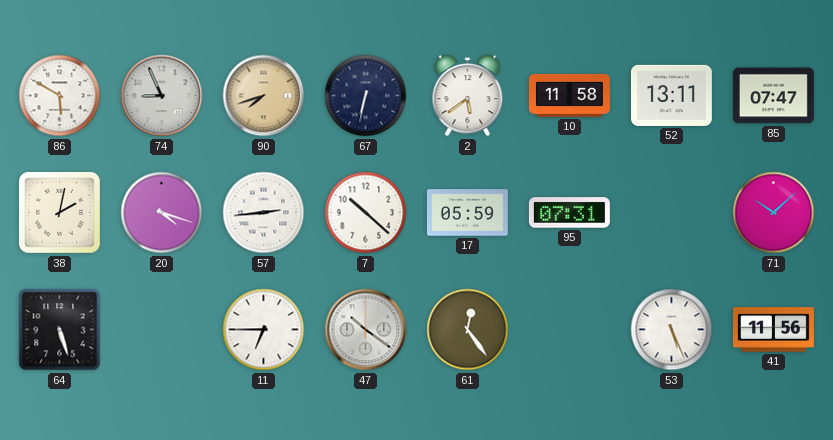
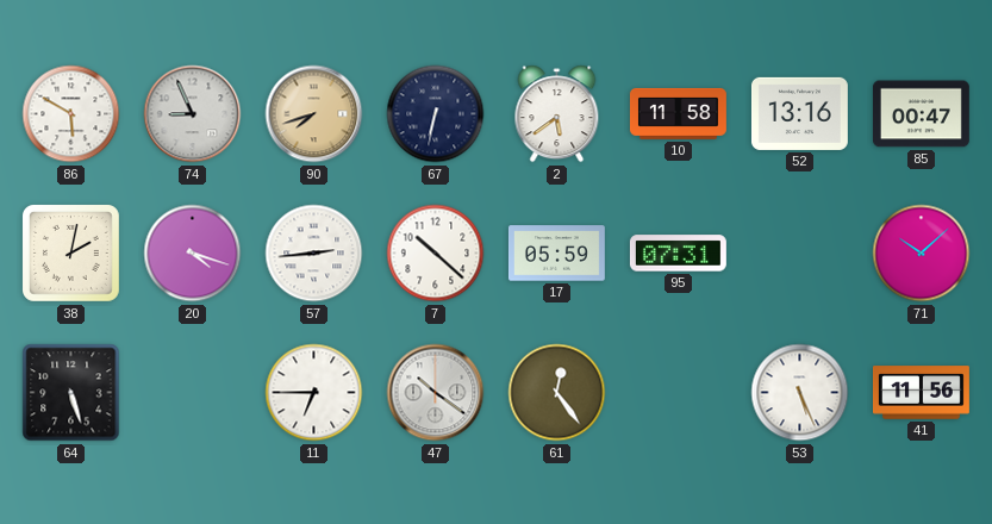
52: 13:11 -> 13:16 (799, 113)
85: 07:47 -> 00:47 (921, 114)
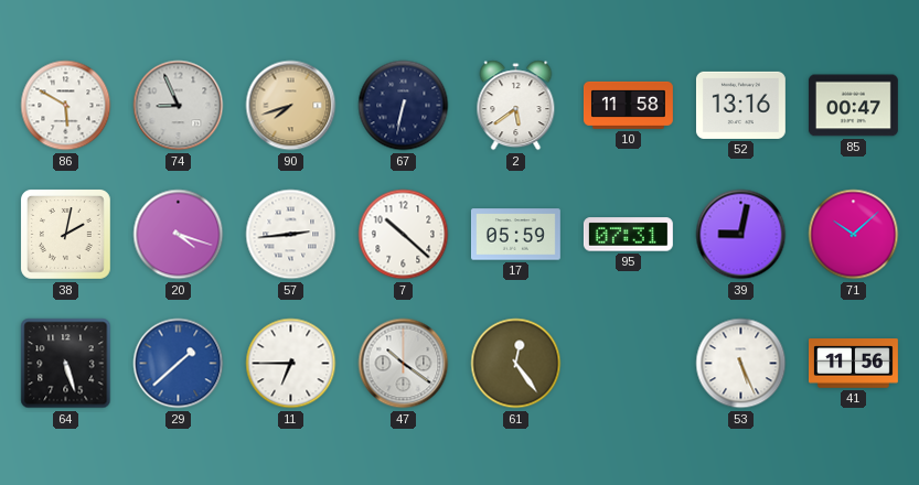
39: none -> 9:02 (741, 235)
29: none -> 1:38 (179, 364)
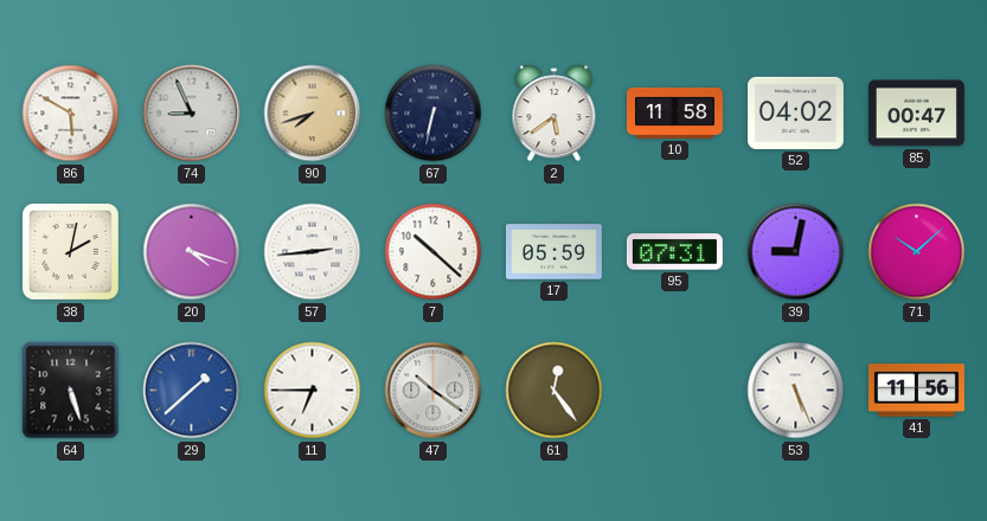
52: 13:16 -> 04:02 (795, 112)
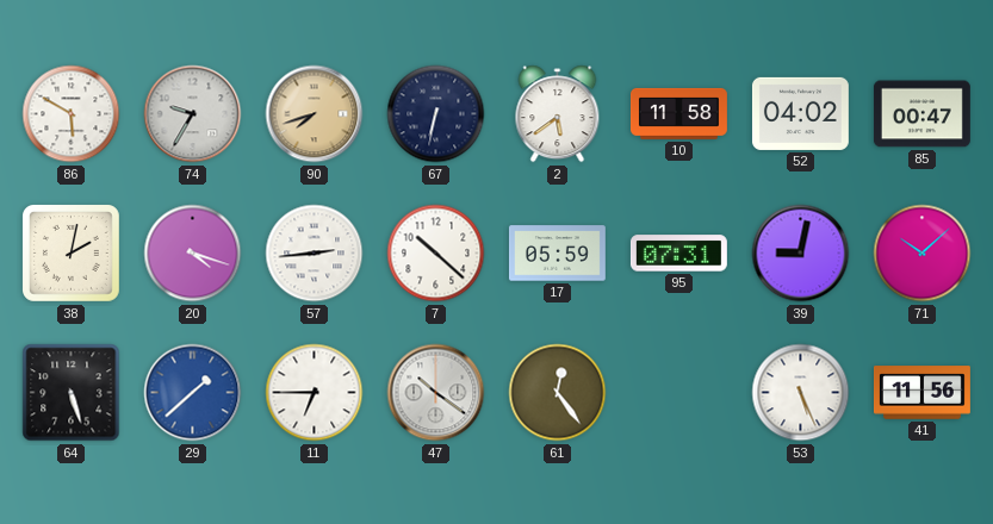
74: 8:56 -> 9:35 (193, 114)
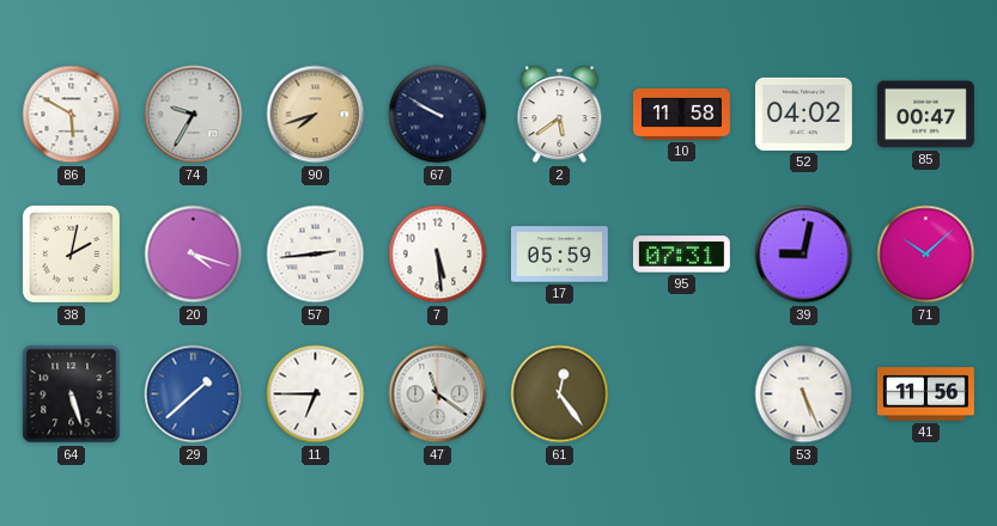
67: 6:32 -> 9:50 (438, 115)
7: 10:22 -> 5:29 (438, 255)
47: 10:21 -> 11:21 (438, 395)
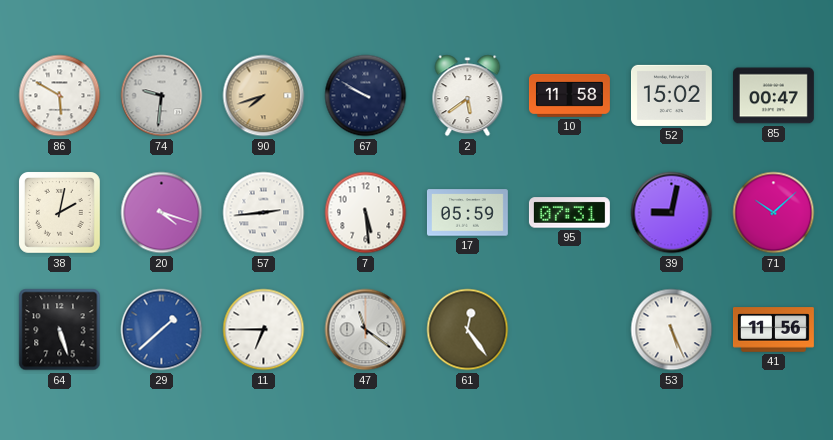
74: 9:35 -> 9:31 (162, 96)
52: 04:02 -> 15:02 (671, 95)
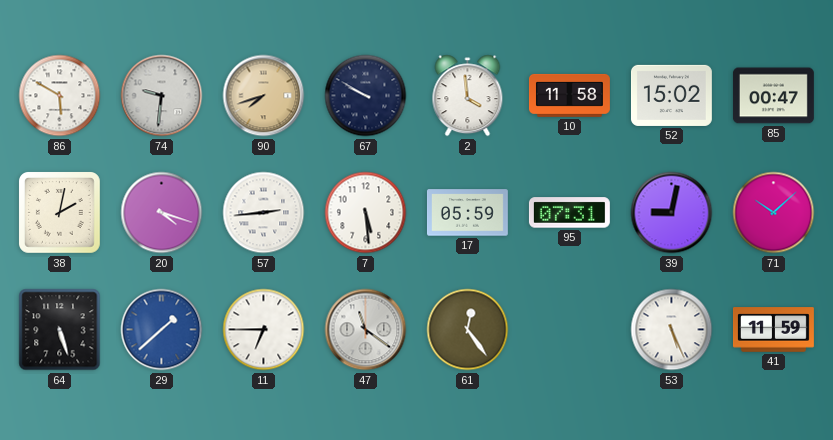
2: 5:39 -> 3:59 (468, 96)
41: 11:56 -> 11:59 (774, 330)
